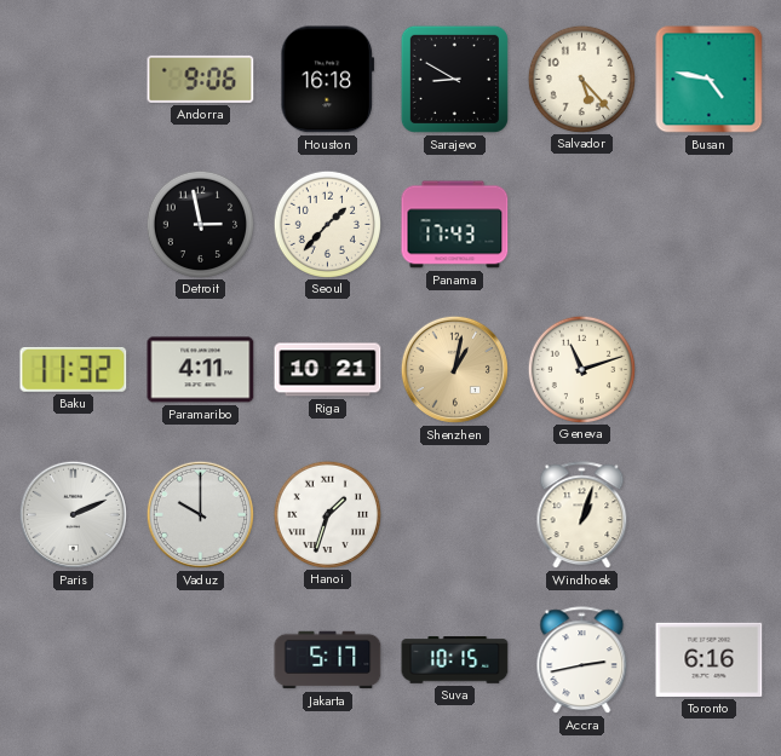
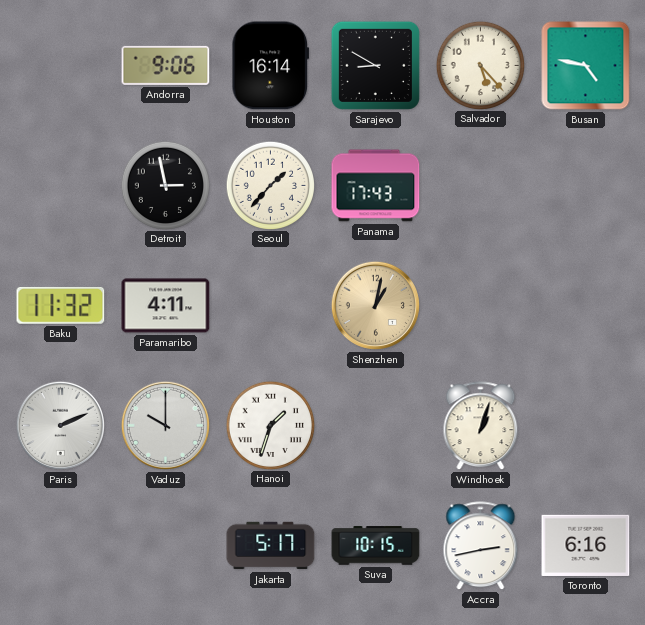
Houston: 16:18 -> 16:14 (270, 66)
Riga: 10:21 -> none (328, 370)
Geneva: 11:12 -> none (581, 369)
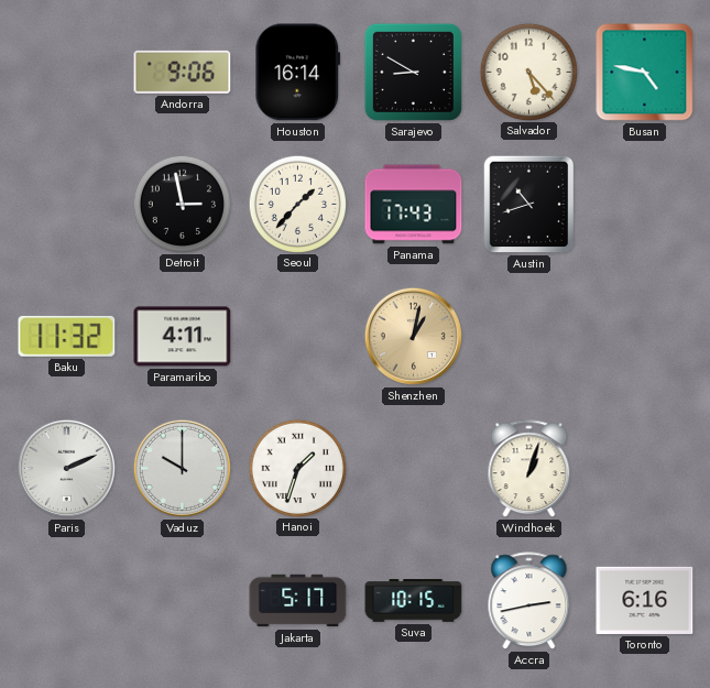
Austin: none -> 10:42 (529, 205)
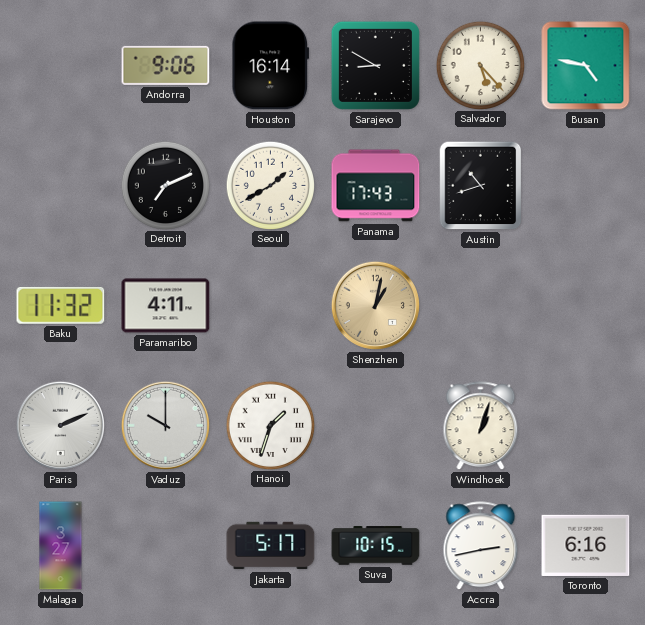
Detroit: 2:58 -> 7:11 (165, 185)
Seoul: 1:37 -> 1:40 (270, 185)
Malaga: none -> 3:27 (61, 546)
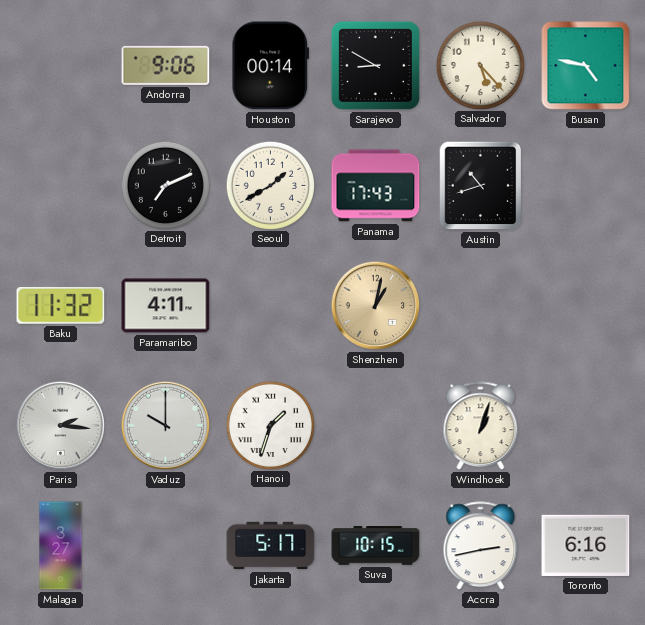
Houston: 16:14 -> 00:14 (270, 66)
Paris: 2:11 -> 2:16 (60, 425)
